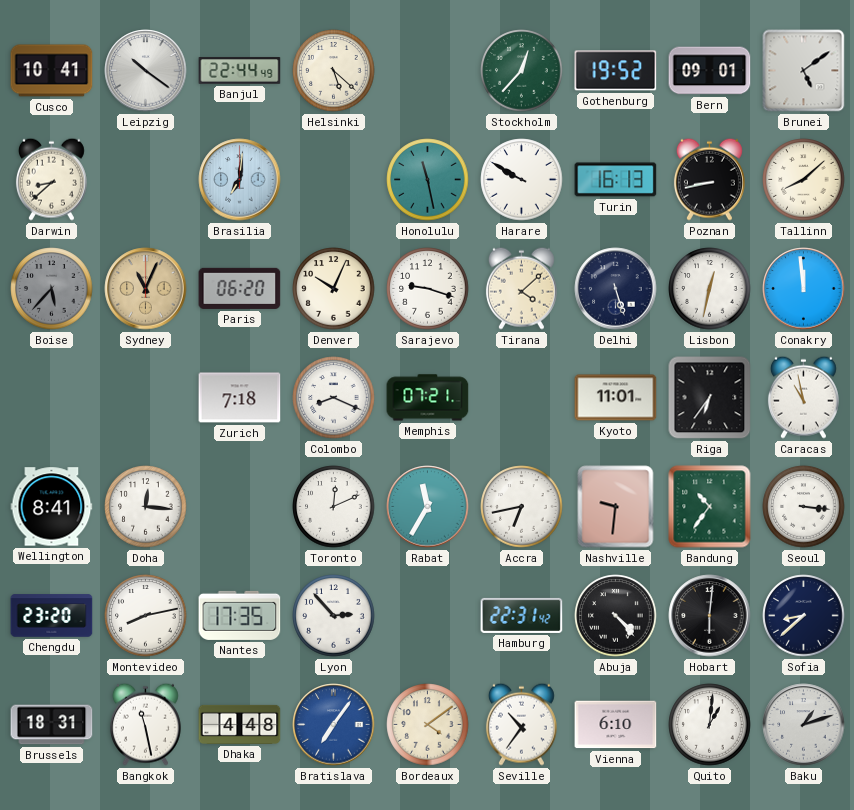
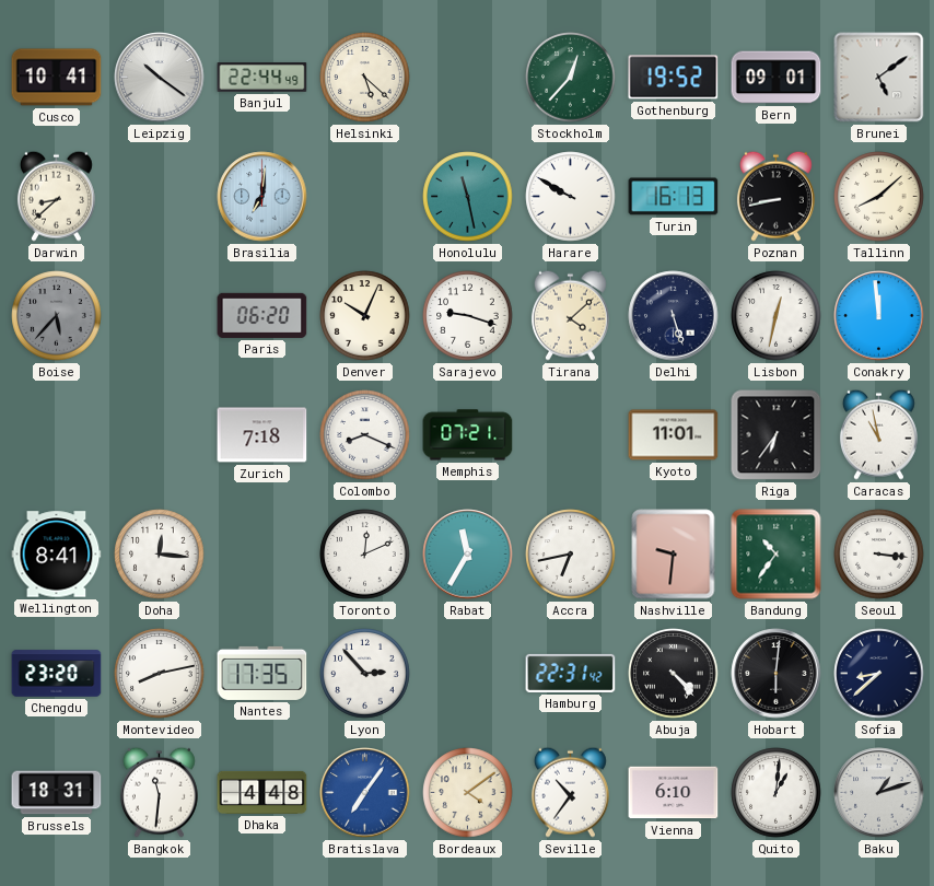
Sydney: 11:04 -> none (146, 289)
Bangkok: 11:28 -> 11:31 (159, 792)
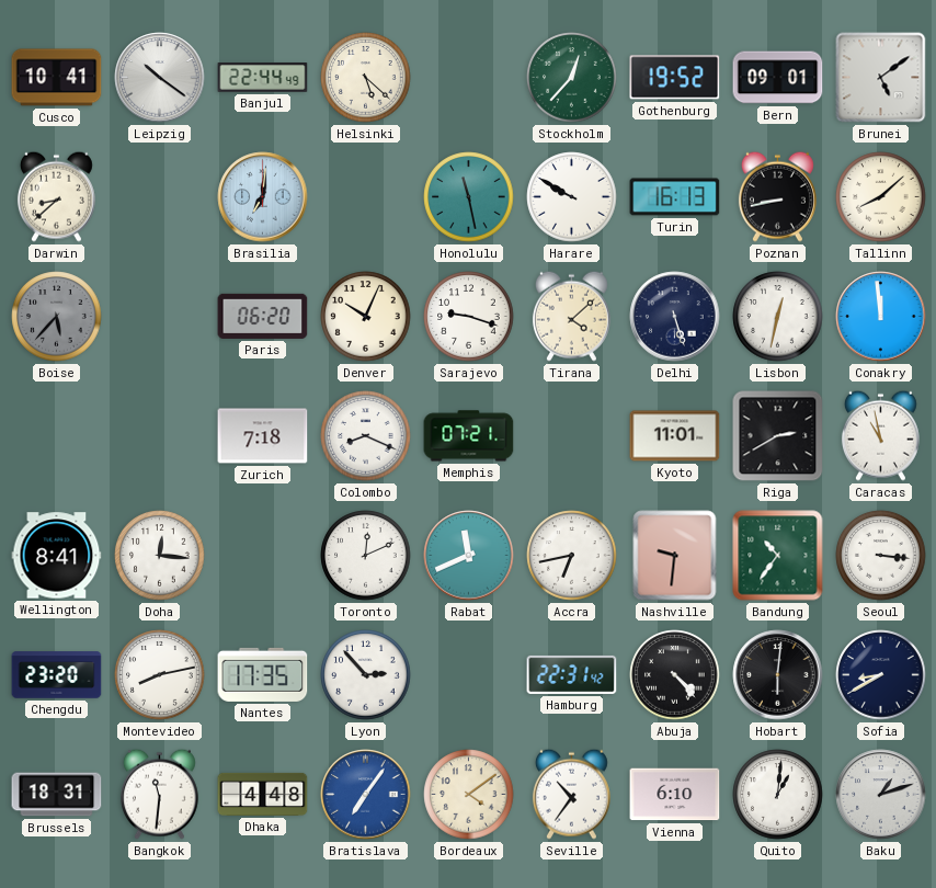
Riga: 6:36 -> 2:40 (778, 436)
Rabat: 11:35 -> 11:41 (469, 556)
Sofia: 8:38 -> 8:40 (881, 675)
